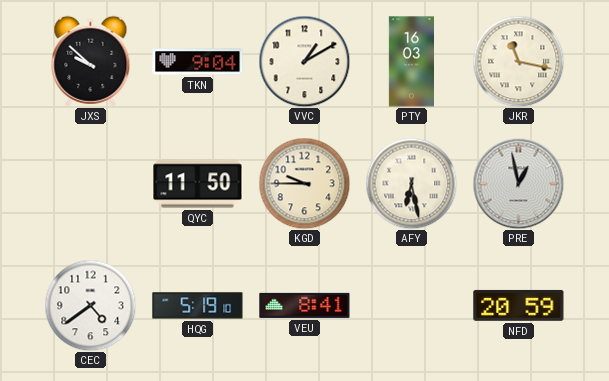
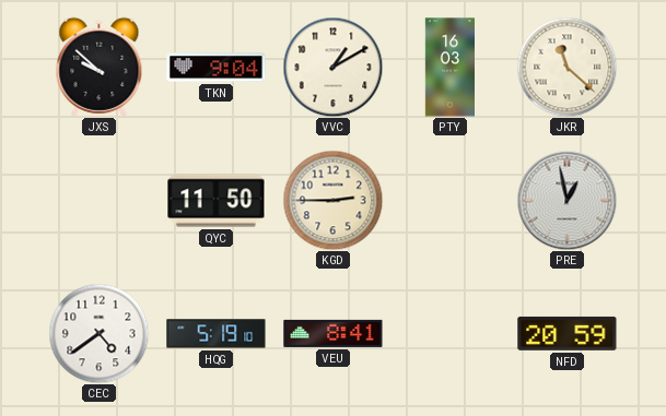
JKR: 11:17 -> 11:22 (566, 67)
KGD: 9:45 -> 2:45 (332, 200)
AFY: 6:28 -> none (411, 183)
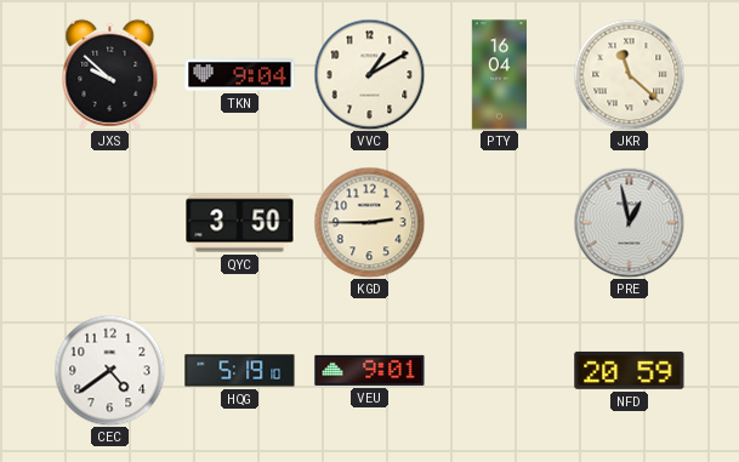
PTY: 16:03 -> 16:04 (499, 75)
QYC: 11:50 -> 3:50 (240, 223)
VEU: 8:41 -> 9:01 (370, 370)
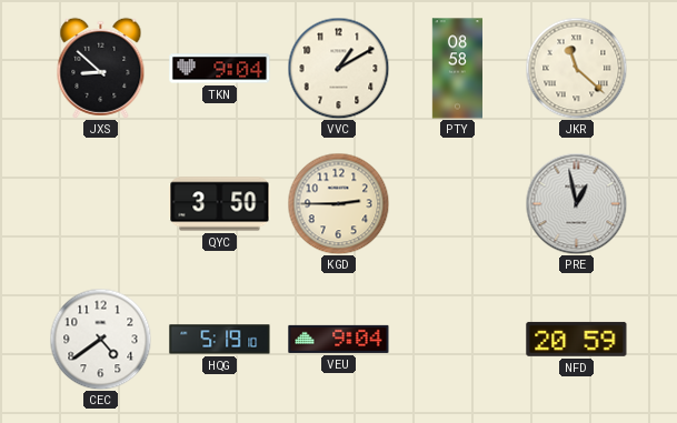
JXS: 9:52 -> 8:52 (101, 68)
PTY: 16:04 -> 08:58 (457, 69)
VEU: 9:01 -> 9:04 (339, 339)
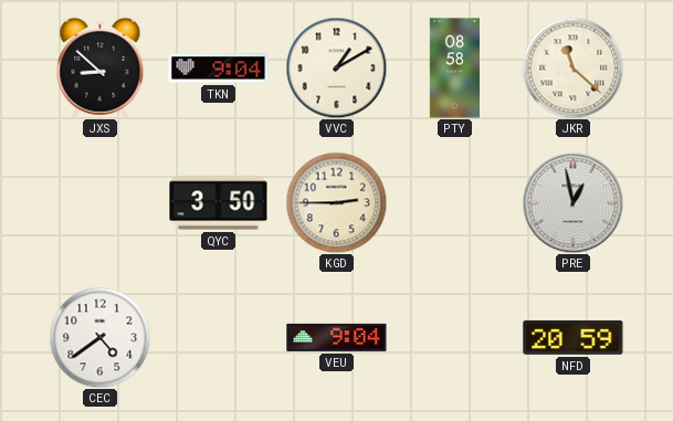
HQG: 5:19 -> none (220, 340)
